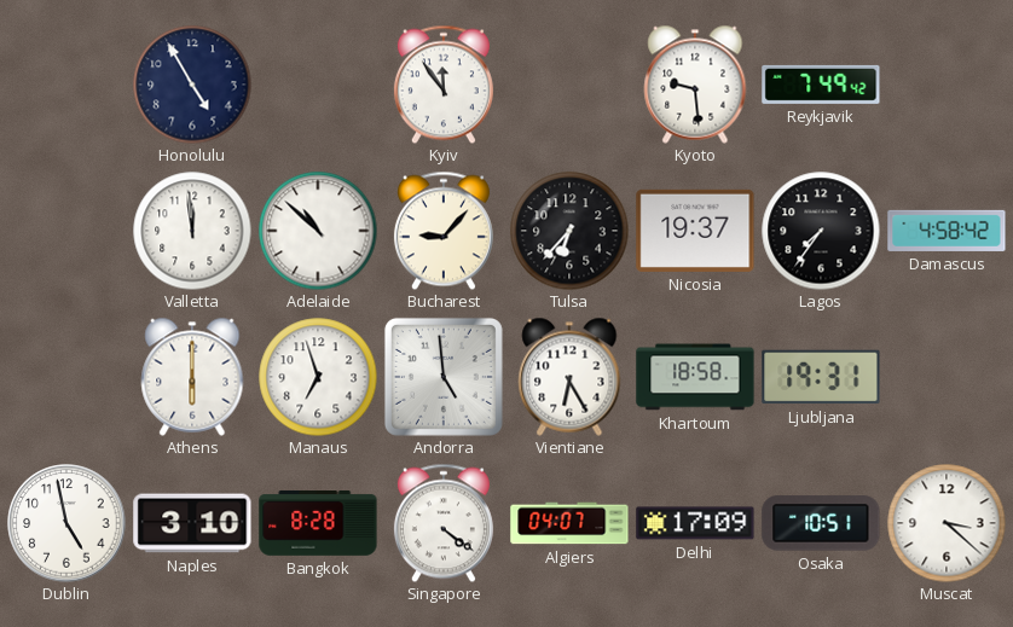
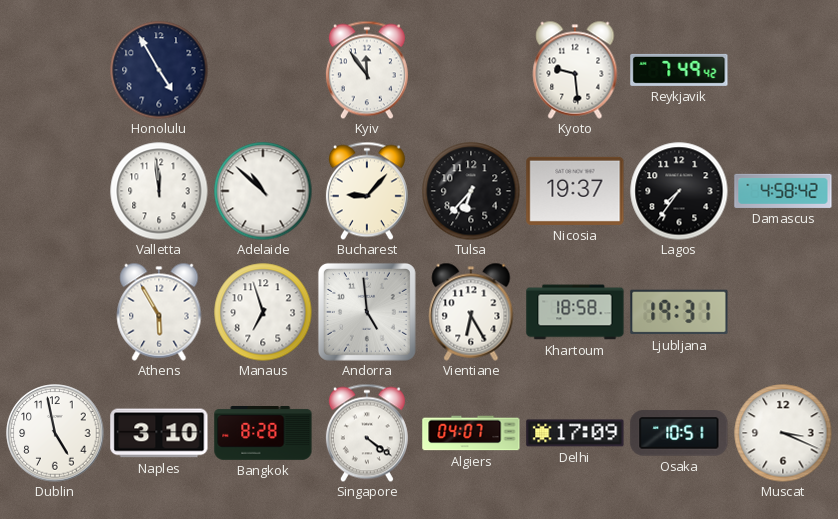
Athens: 6:00 -> 5:55 (159, 312)
Muscat: 3:22 -> 3:19 (783, 433)
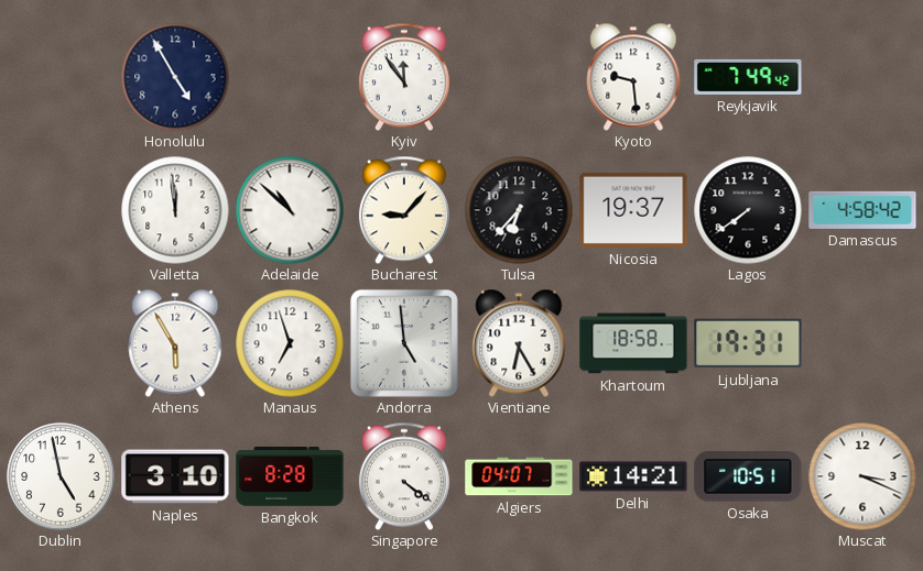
Lagos: 7:36 -> 7:39 (748, 210)
Delhi: 17:09 -> 14:21 (633, 476)
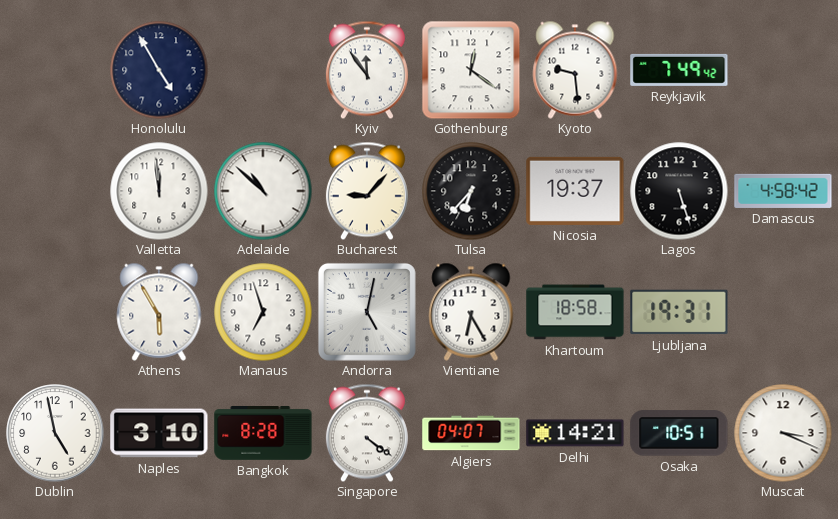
Gothenburg: none -> 12:21 (471, 70)
Lagos: 7:39 -> 5:27 (679, 191)
Andorra: 4:59 -> 5:02 (367, 312)
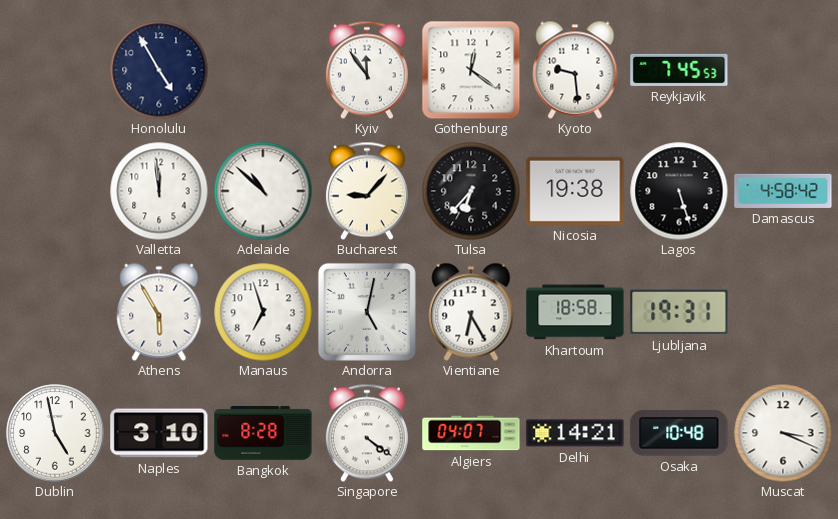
Reykjavik: 7:49 -> 7:45 (679, 70)
Nicosia: 19:37 -> 19:38 (575, 191)
Osaka: 10:51 -> 10:48 (679, 433)
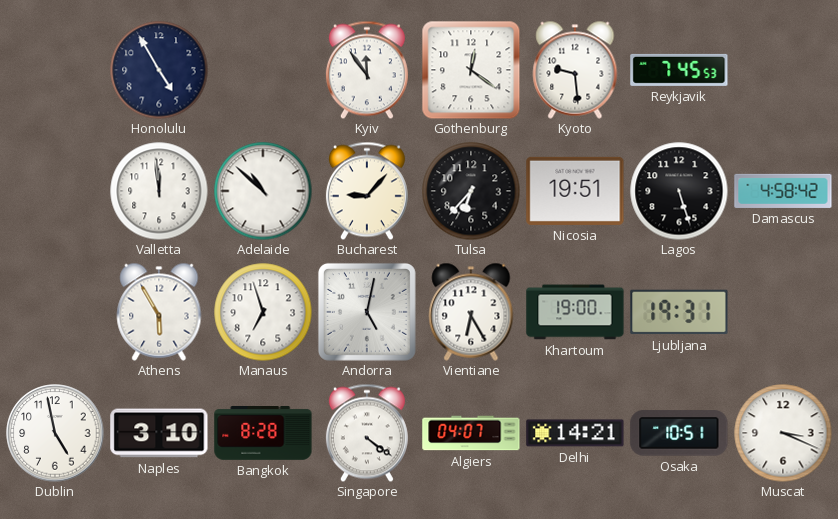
Nicosia: 19:38 -> 19:51 (575, 191)
Khartoum: 18:58 -> 19:00 (575, 312)
Osaka: 10:48 -> 10:51 (679, 433)
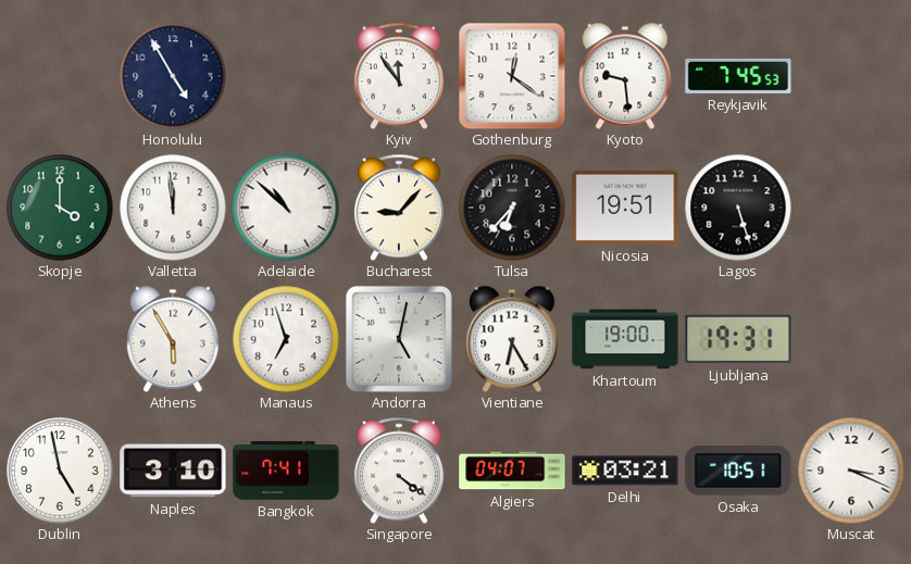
Skopje: none -> 4:00 (60, 208)
Damascus: 4:58 -> none (783, 191)
Bangkok: 8:28 -> 7:41 (286, 472)
Delhi: 14:21 -> 03:21 (625, 471)
